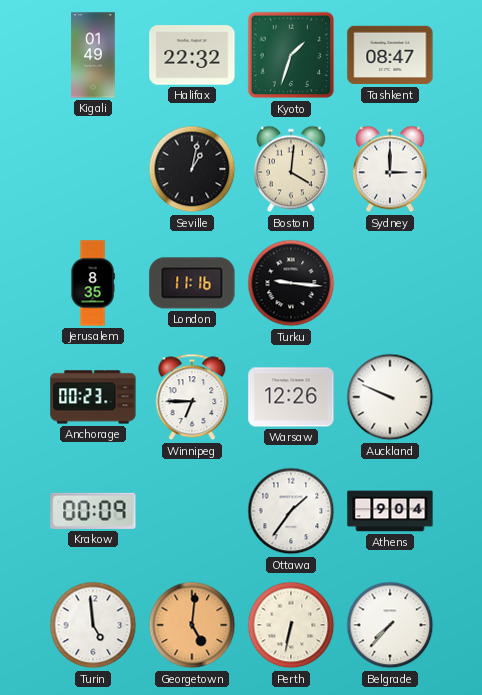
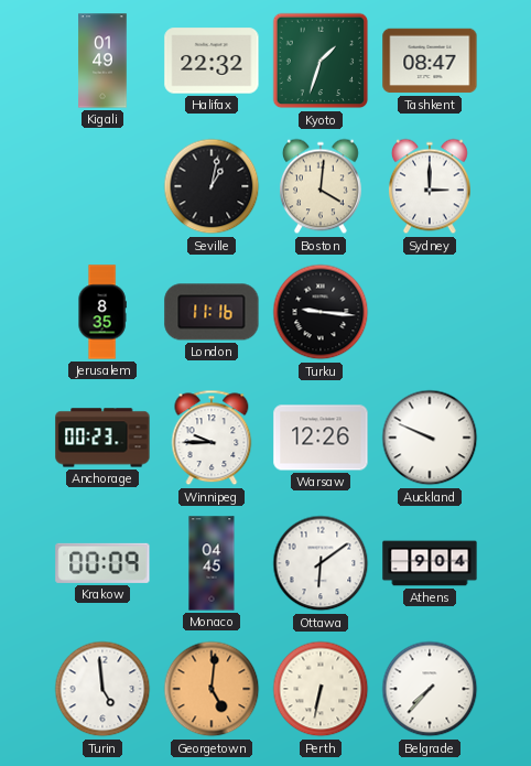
Winnipeg: 6:45 -> 9:45 (212, 438)
Monaco: none -> 04:45 (212, 563)
Ottawa: 1:36 -> 6:09 (321, 563)
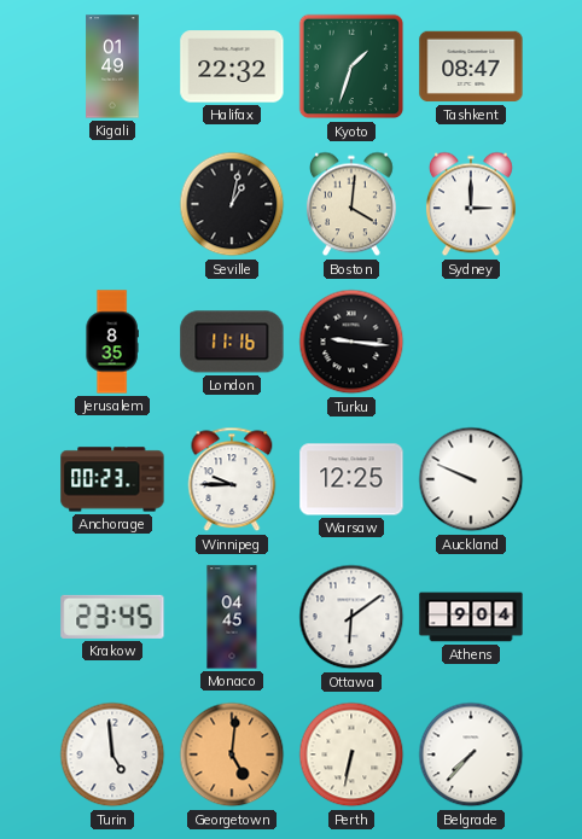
Warsaw: 12:26 -> 12:25 (351, 479)
Krakow: 00:09 -> 23:45 (112, 617)
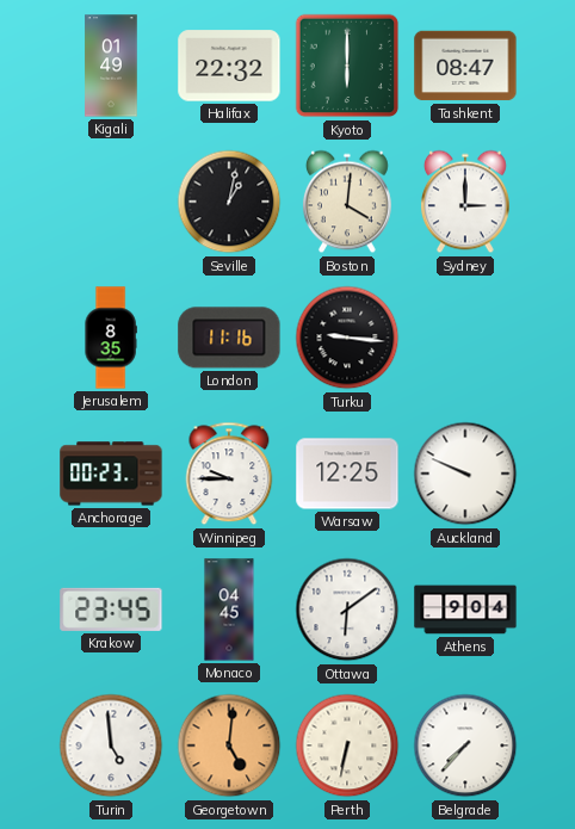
Kyoto: 1:33 -> 6:00 (347, 66)
